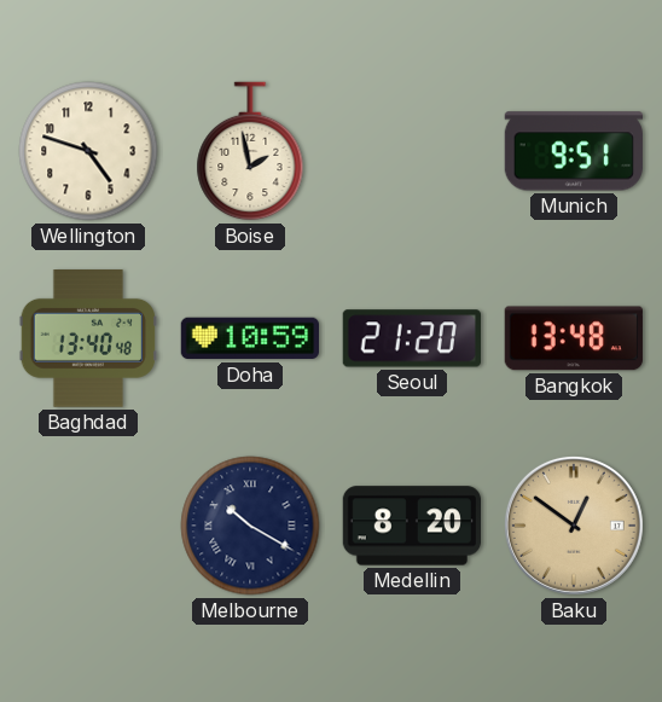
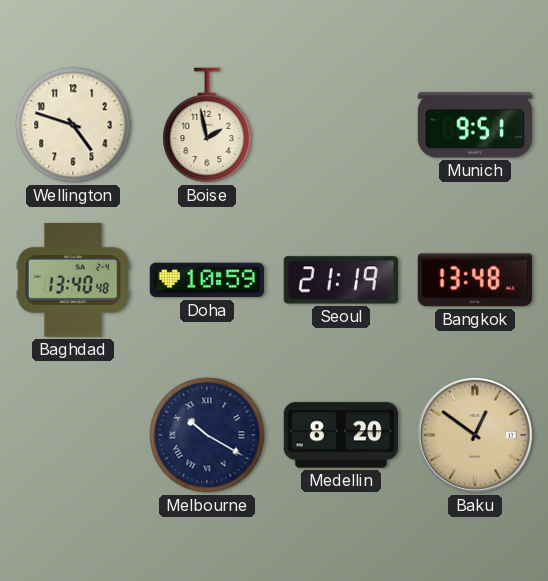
Seoul: 21:20 -> 21:19 (341, 280)
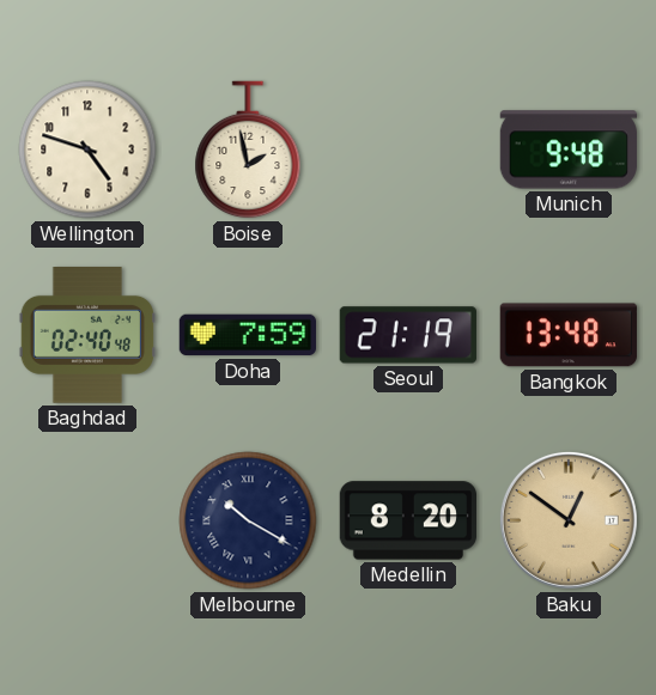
Munich: 9:51 -> 9:48 (567, 150)
Baghdad: 13:40 -> 02:40 (86, 336)
Doha: 10:59 -> 7:59 (247, 335)
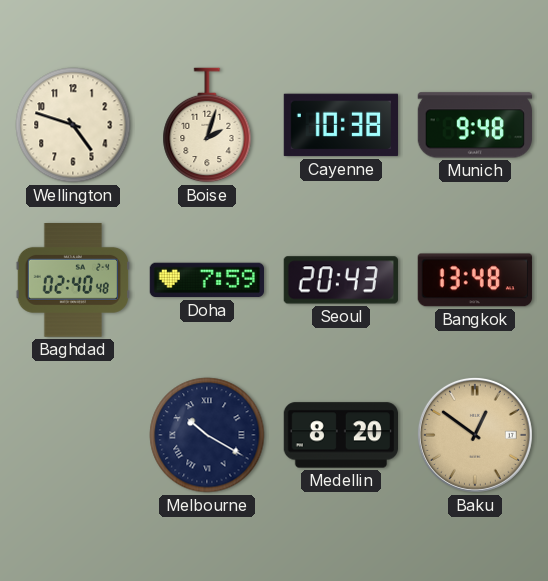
Boise: 1:58 -> 2:03 (207, 125)
Cayenne: none -> 10:38 (340, 125)
Seoul: 21:19 -> 20:43 (341, 280)
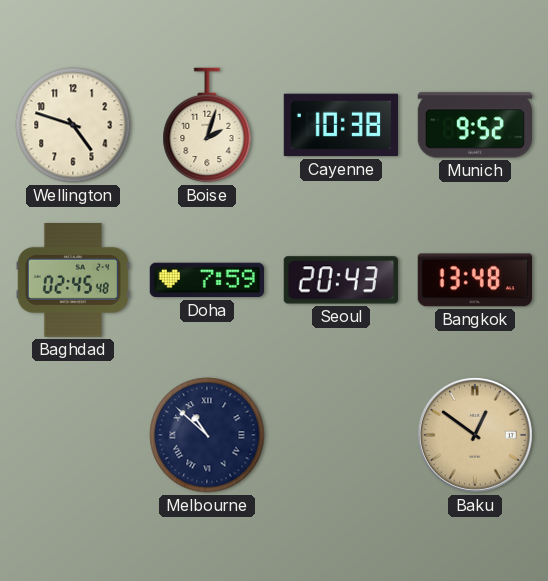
Munich: 9:48 -> 9:52 (474, 125)
Baghdad: 02:40 -> 02:45 (72, 281)
Melbourne: 10:20 -> 10:52 (207, 435)
Medellin: 8:20 -> none (341, 435)
